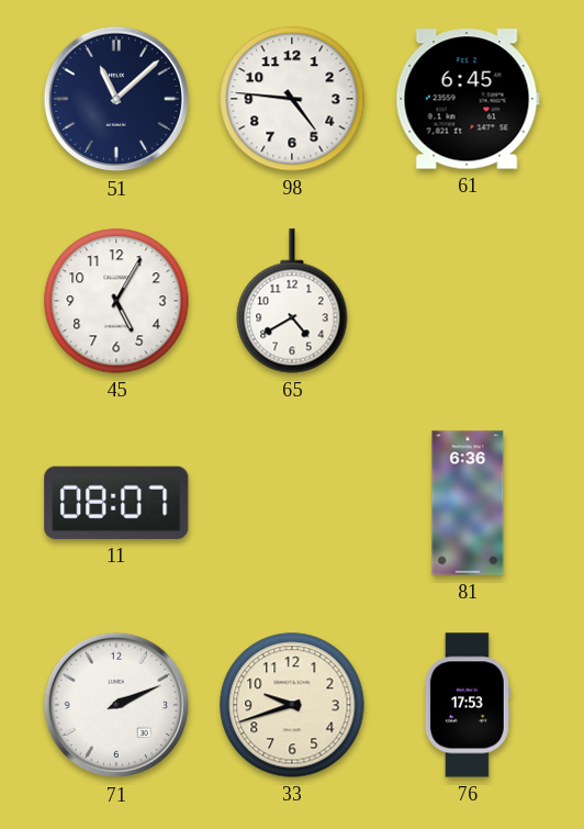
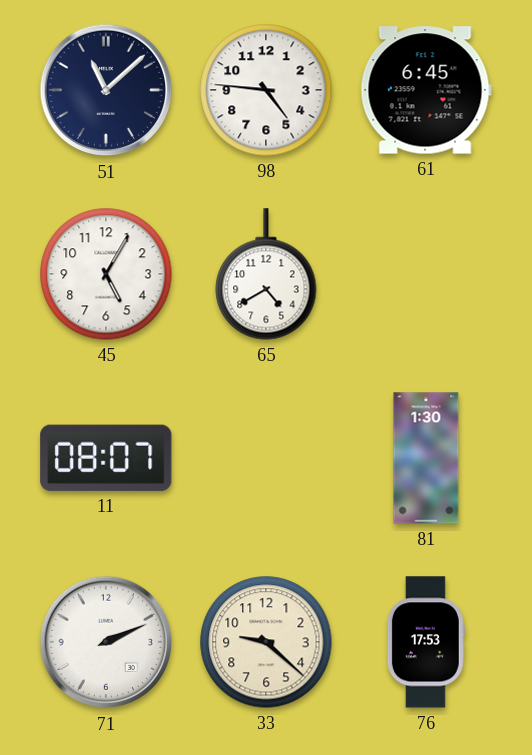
81: 6:36 -> 1:30 (426, 458)
33: 9:42 -> 9:22 (266, 642)
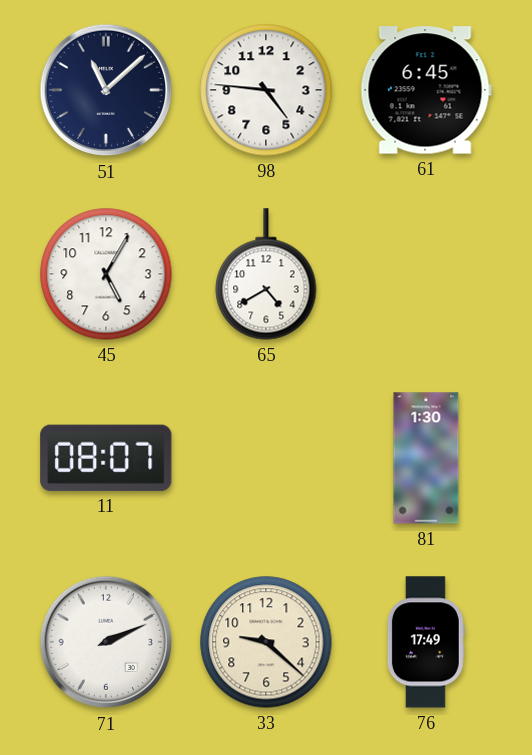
76: 17:53 -> 17:49 (426, 642)
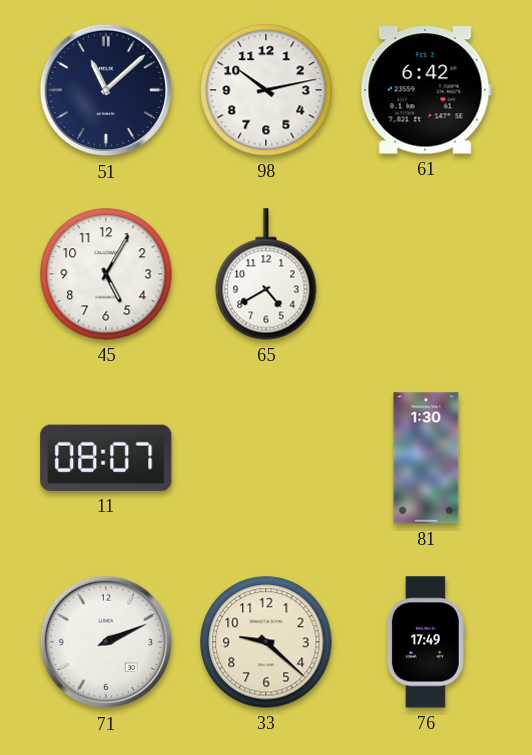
98: 4:46 -> 10:13 (266, 90)
61: 6:45 -> 6:42 (426, 90)
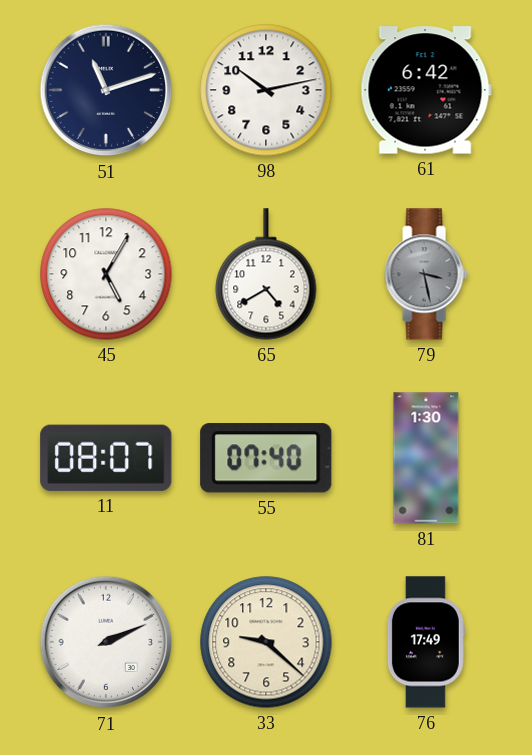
51: 11:08 -> 11:12 (106, 90)
79: none -> 3:28 (426, 274)
55: none -> 07:40 (266, 458)
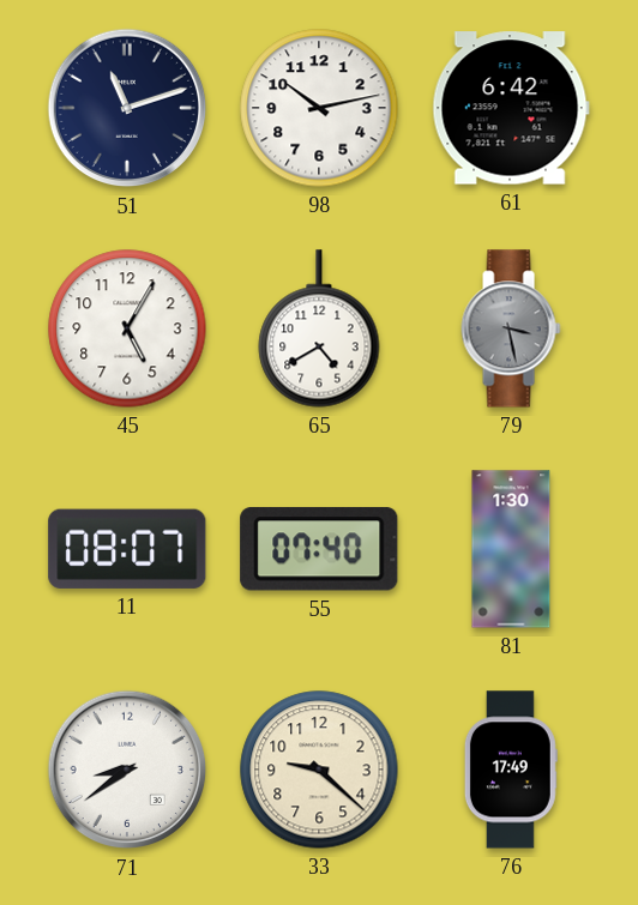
71: 2:11 -> 8:39 (127, 770)
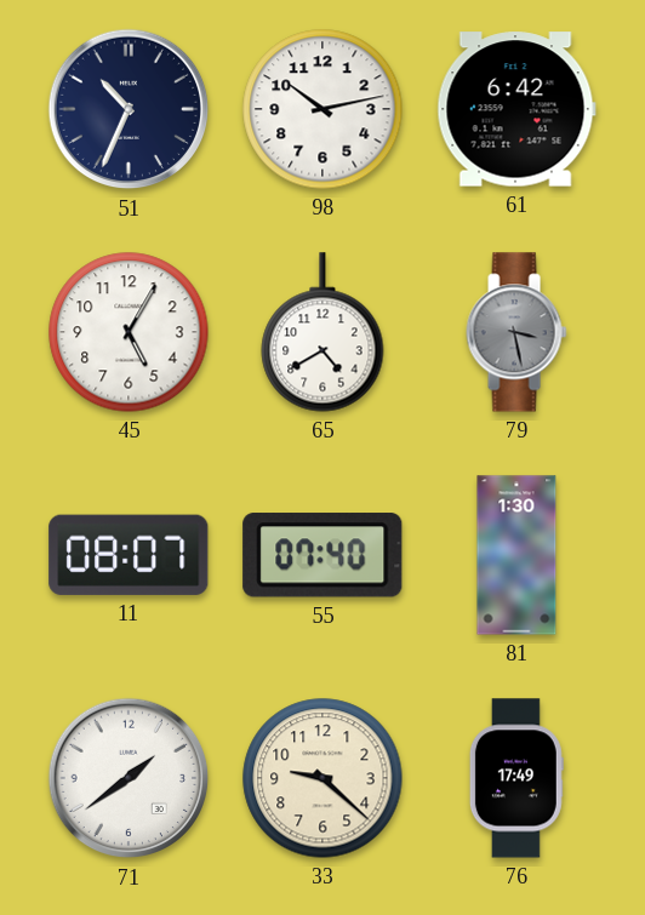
51: 11:12 -> 10:34 (129, 109)
71: 8:39 -> 1:39 (129, 778)
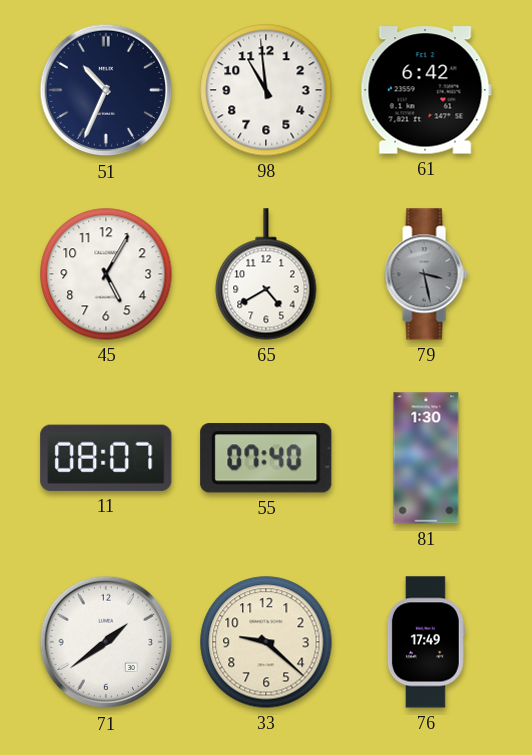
98: 10:13 -> 10:59 (266, 90)
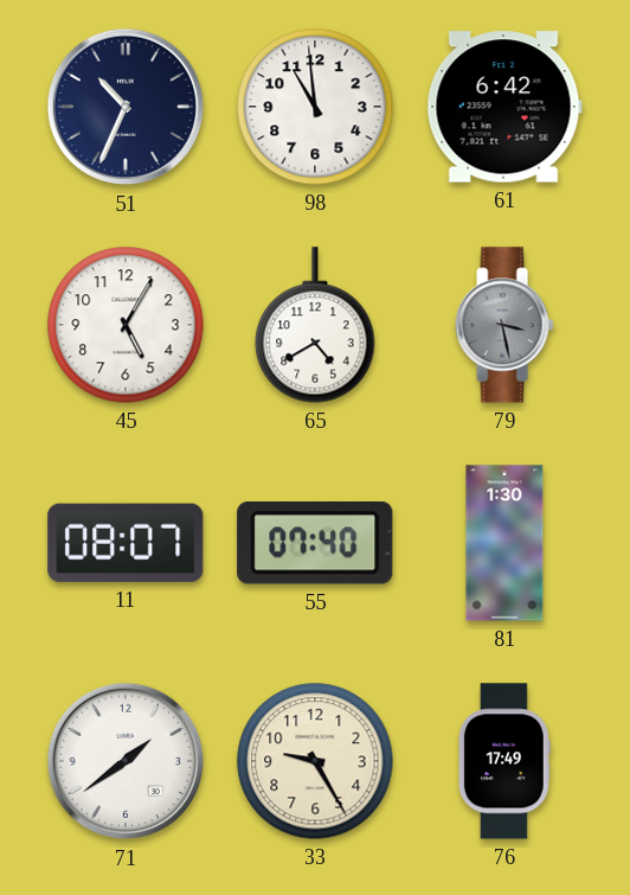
33: 9:22 -> 9:25 (315, 761)
